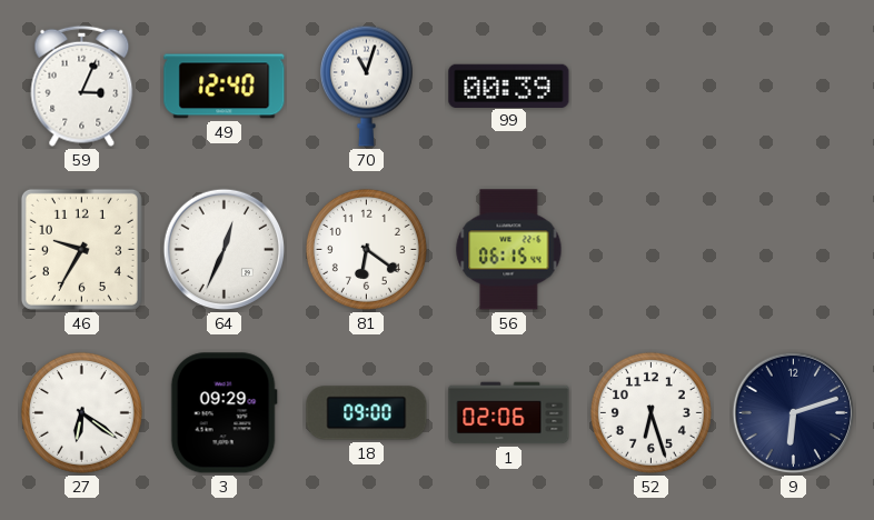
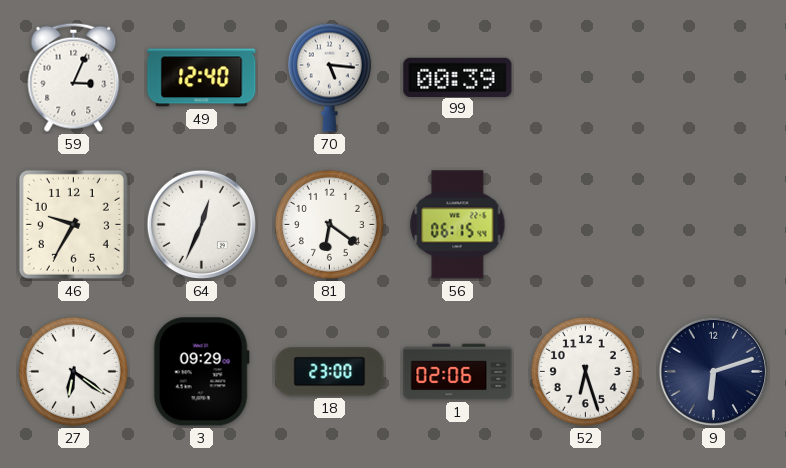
70: 11:03 -> 5:16 (329, 77)
18: 09:00 -> 23:00 (330, 372)
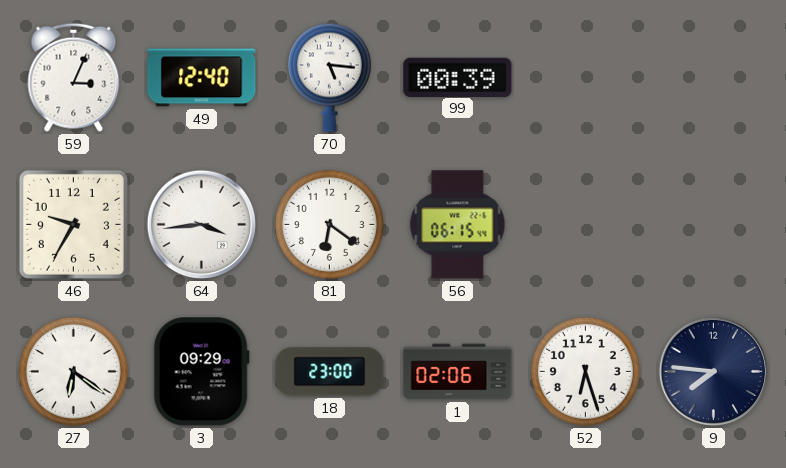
64: 12:34 -> 3:44 (202, 225)
9: 6:12 -> 7:46 (714, 372)
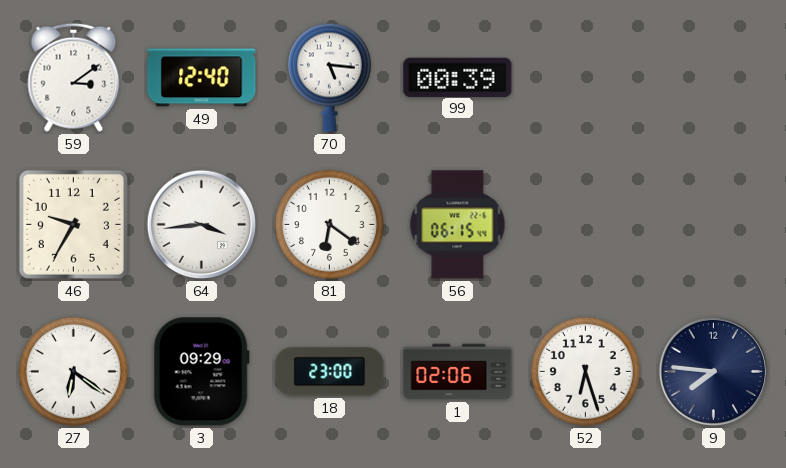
59: 3:04 -> 3:09 (74, 77)
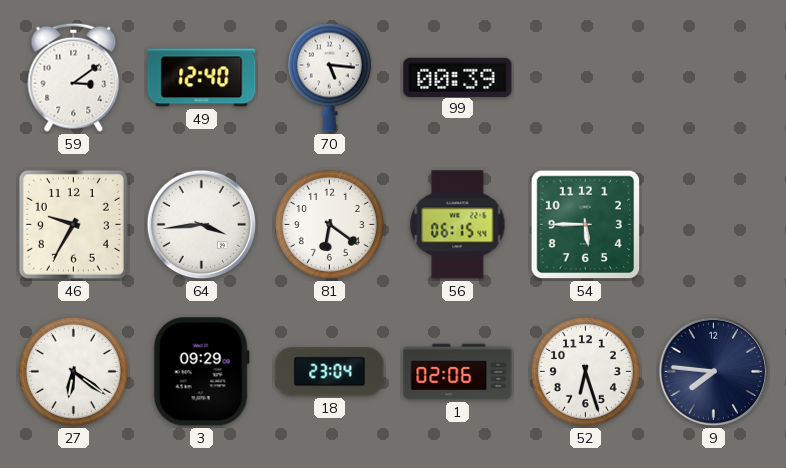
54: none -> 5:45 (586, 225)
18: 23:00 -> 23:04 (330, 372)
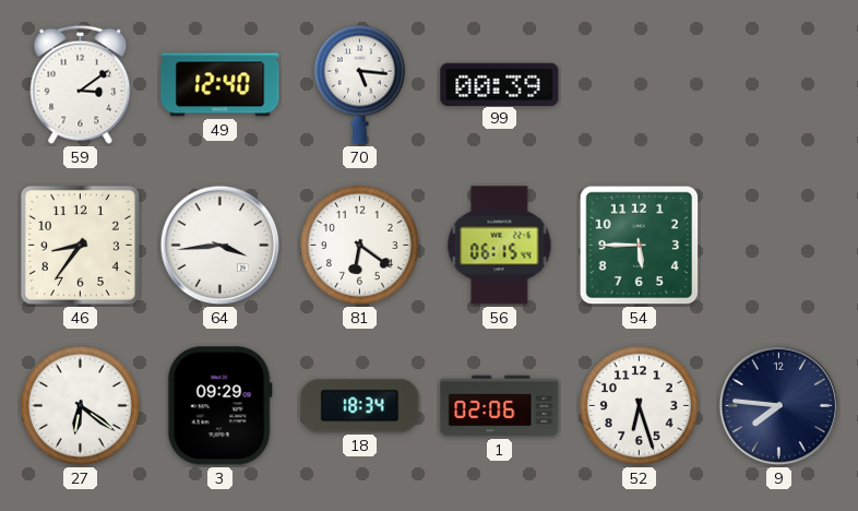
46: 9:35 -> 8:36 (80, 245)
18: 23:04 -> 18:34 (360, 406)
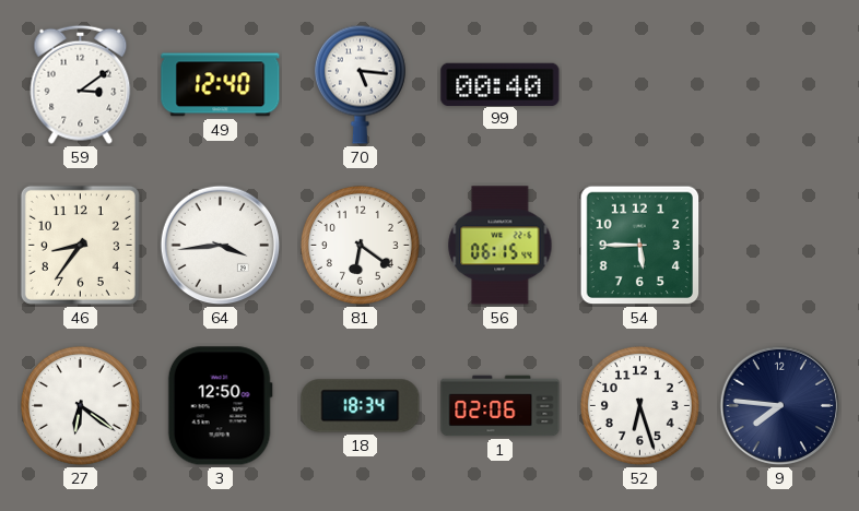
99: 00:39 -> 00:40 (501, 84)
3: 09:29 -> 12:50 (220, 406)
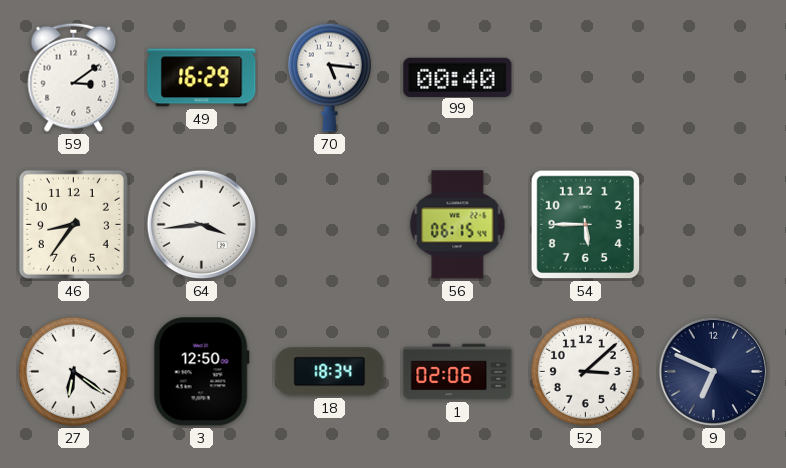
49: 12:40 -> 16:29 (202, 78)
81: 6:21 -> none (360, 245)
52: 6:27 -> 3:08 (585, 371)
9: 7:46 -> 6:49 (714, 372)
